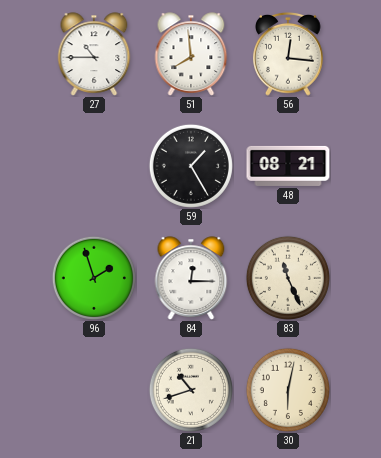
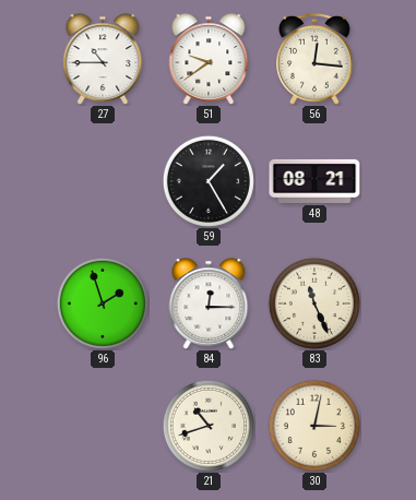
51: 7:59 -> 9:39 (209, 59)
30: 6:02 -> 3:02 (314, 426)
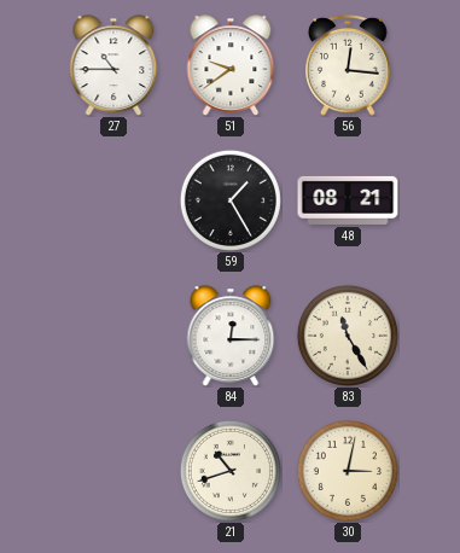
96: 1:57 -> none (103, 303)
83: 11:26 -> 11:25 (348, 336)
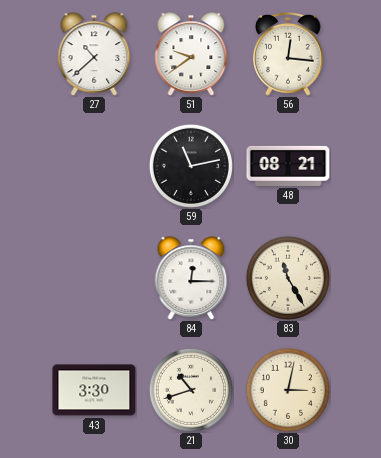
27: 10:45 -> 10:38 (94, 54)
59: 1:25 -> 11:13 (191, 166)
43: none -> 3:30 (94, 390)
